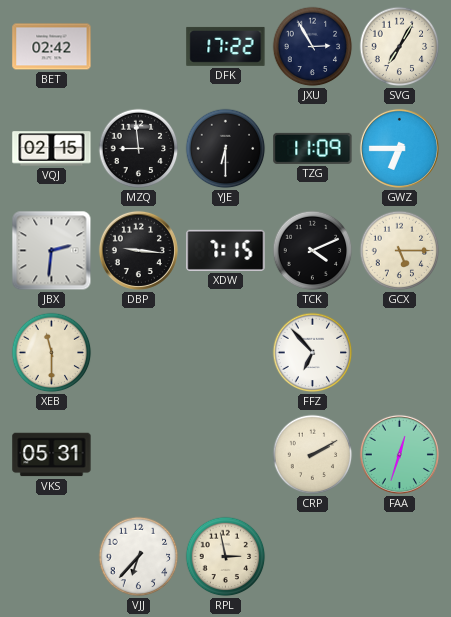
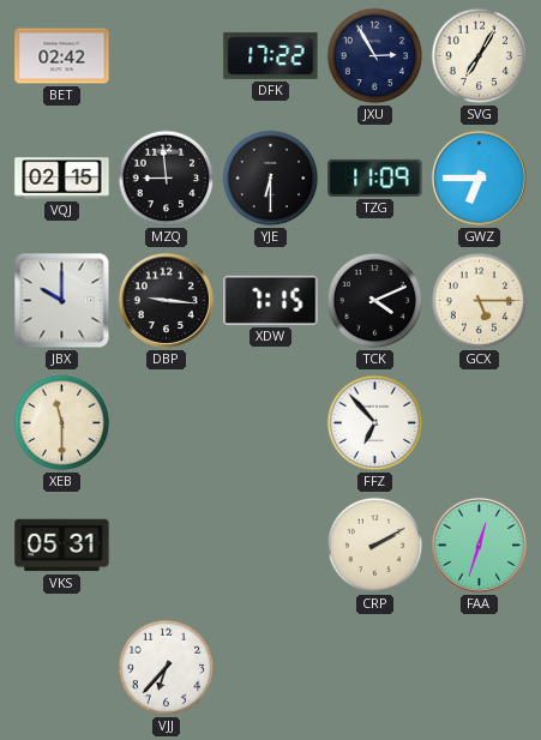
JBX: 2:31 -> 10:00 (62, 301)
RPL: 2:58 -> none (226, 557)
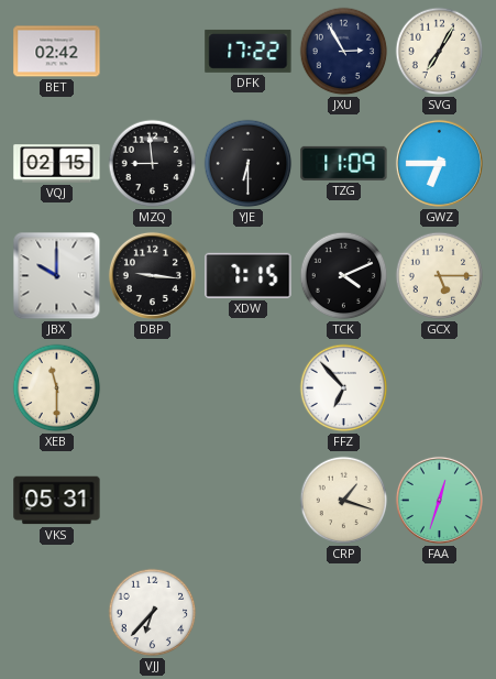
CRP: 2:10 -> 1:18 (344, 501)
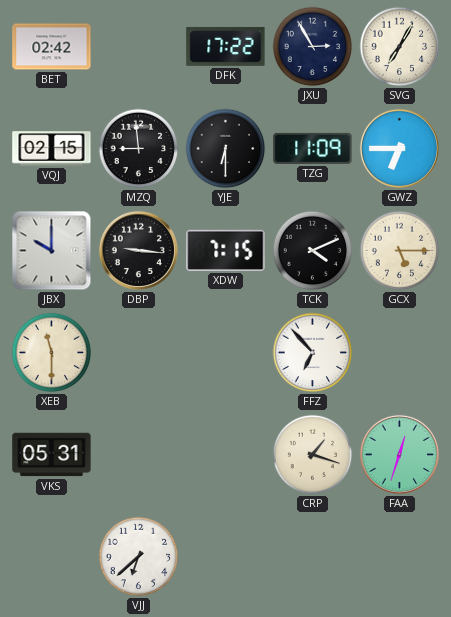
VJJ: 6:37 -> 6:38 (139, 557)
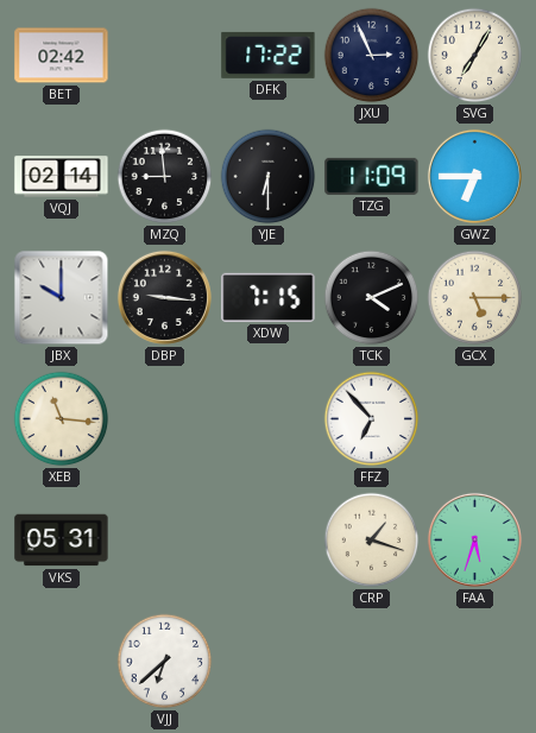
JXU: 2:55 -> 2:56 (372, 56)
VQJ: 02:15 -> 02:14 (62, 177)
XEB: 11:30 -> 11:16 (62, 419)
FAA: 12:33 -> 5:33 (474, 539)
